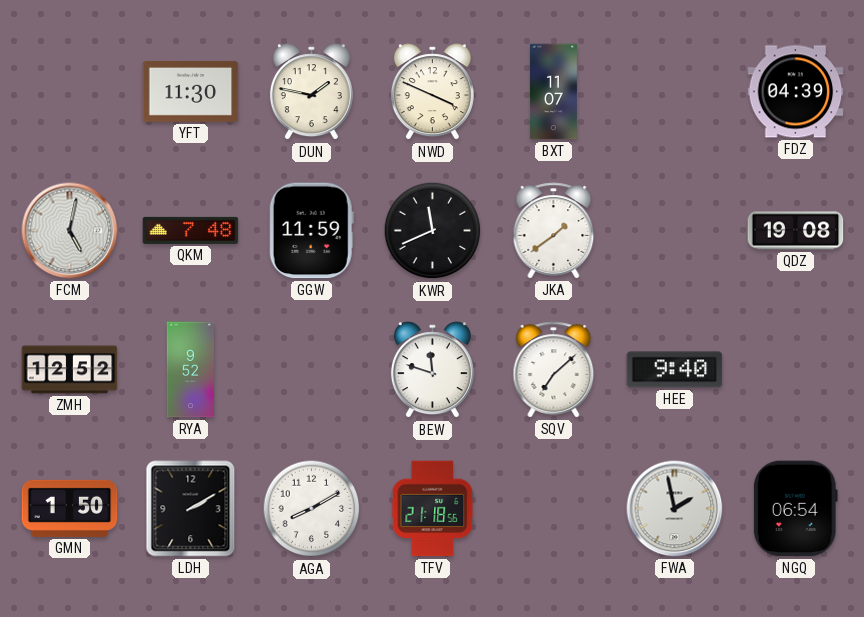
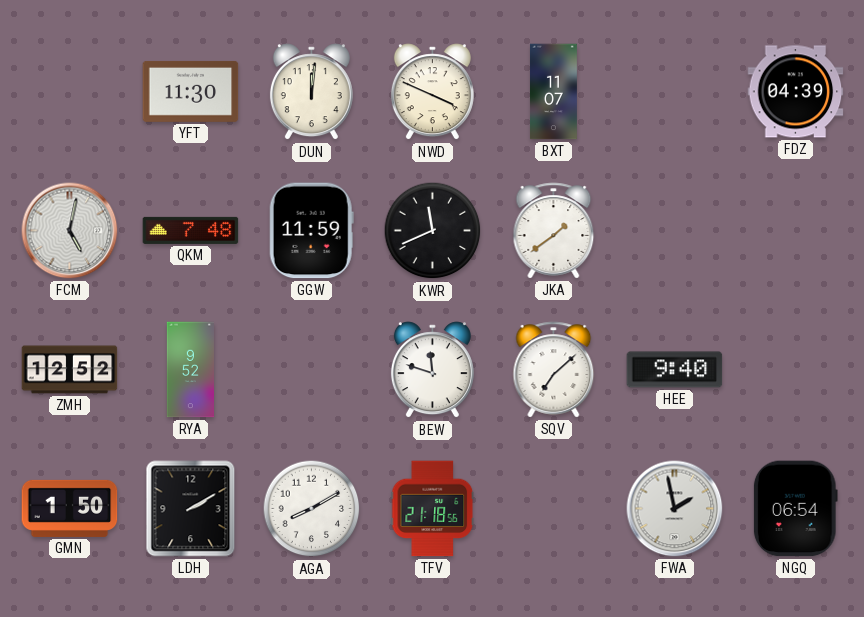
DUN: 1:47 -> 12:01 (311, 92)
QDZ: 19:08 -> none (796, 231)
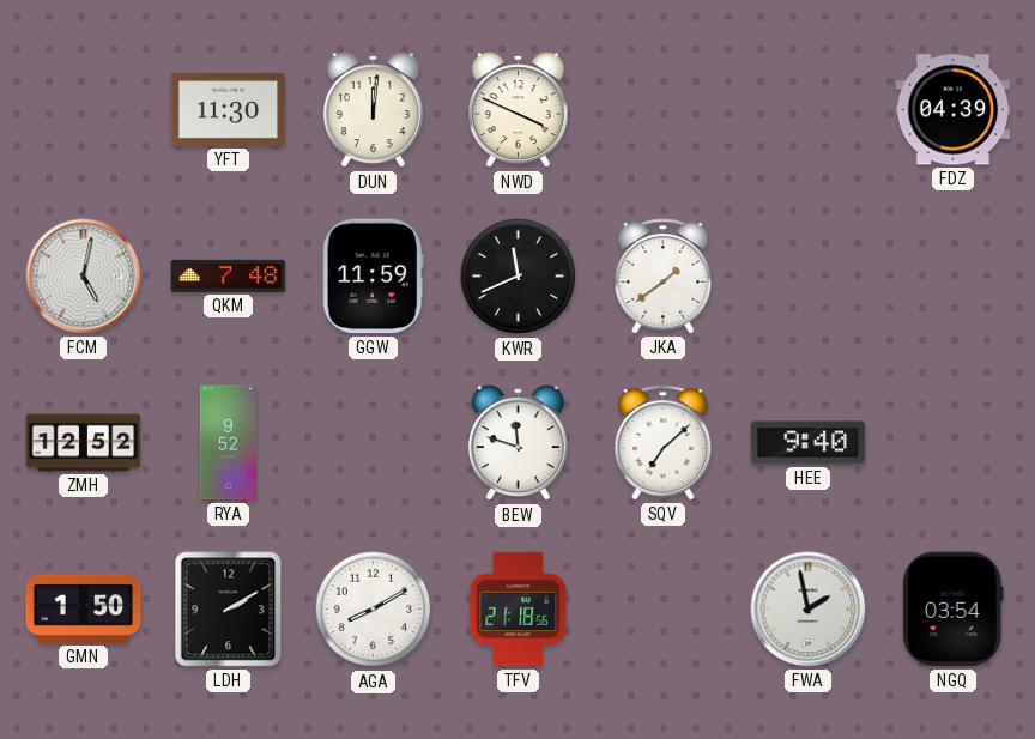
BXT: 11:07 -> none (553, 92)
NGQ: 06:54 -> 03:54 (952, 610)
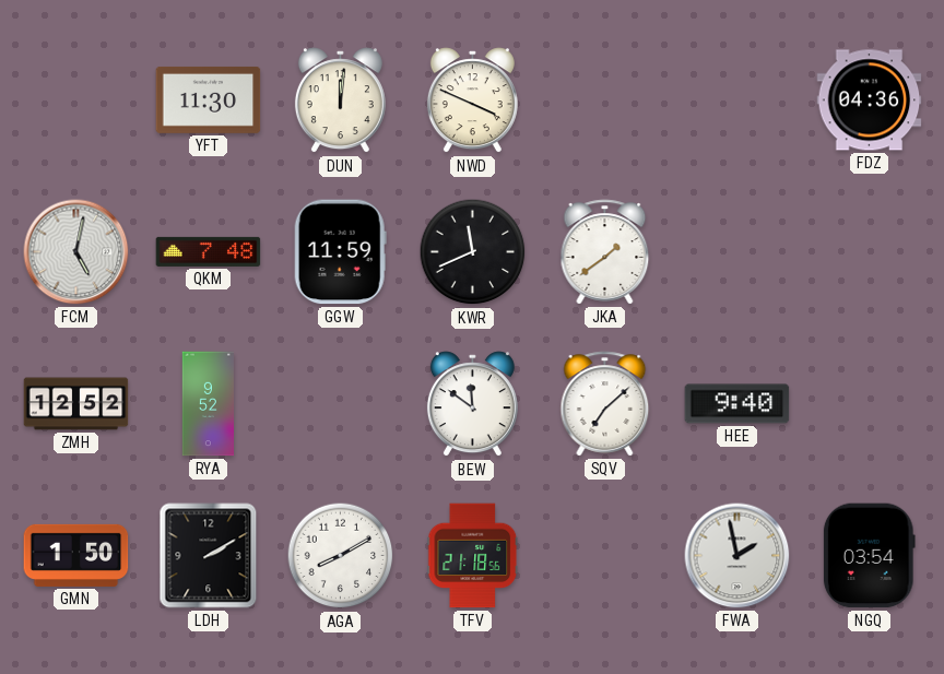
FDZ: 04:39 -> 04:36 (870, 100)
BEW: 11:48 -> 11:51 (472, 404)
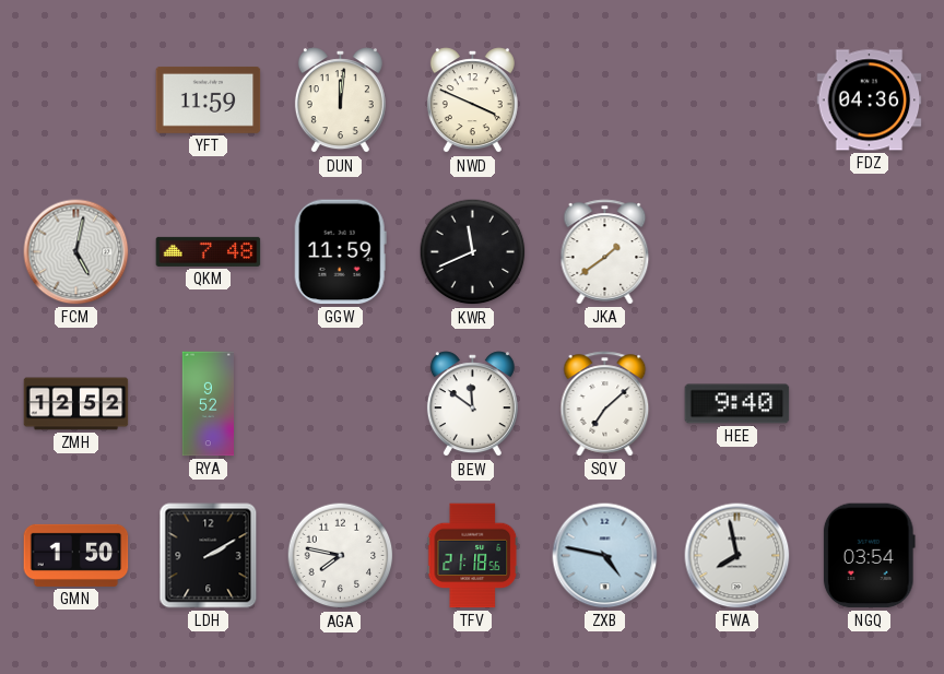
YFT: 11:30 -> 11:59 (209, 99)
AGA: 8:10 -> 7:47 (341, 556)
ZXB: none -> 4:47 (605, 556)
FWA: 1:58 -> 7:58 (737, 556)
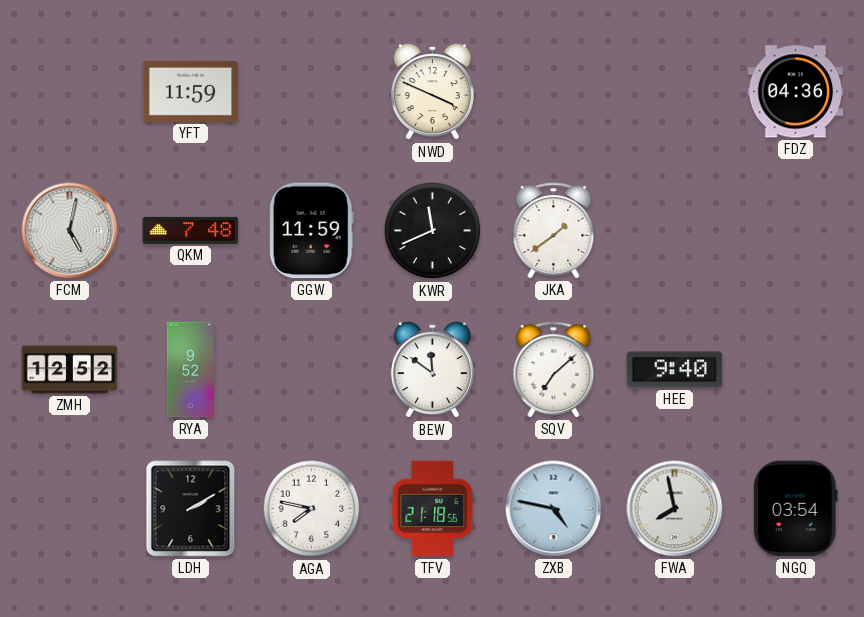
DUN: 12:01 -> none (340, 100)
GMN: 1:50 -> none (76, 555)
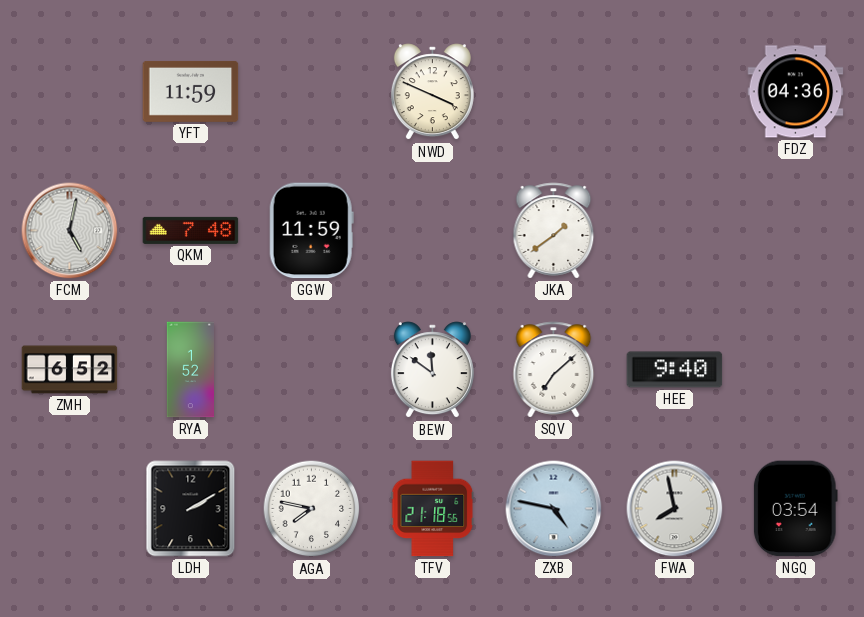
KWR: 11:41 -> none (433, 231)
ZMH: 12:52 -> 6:52 (70, 370)
RYA: 9:52 -> 1:52 (190, 370)
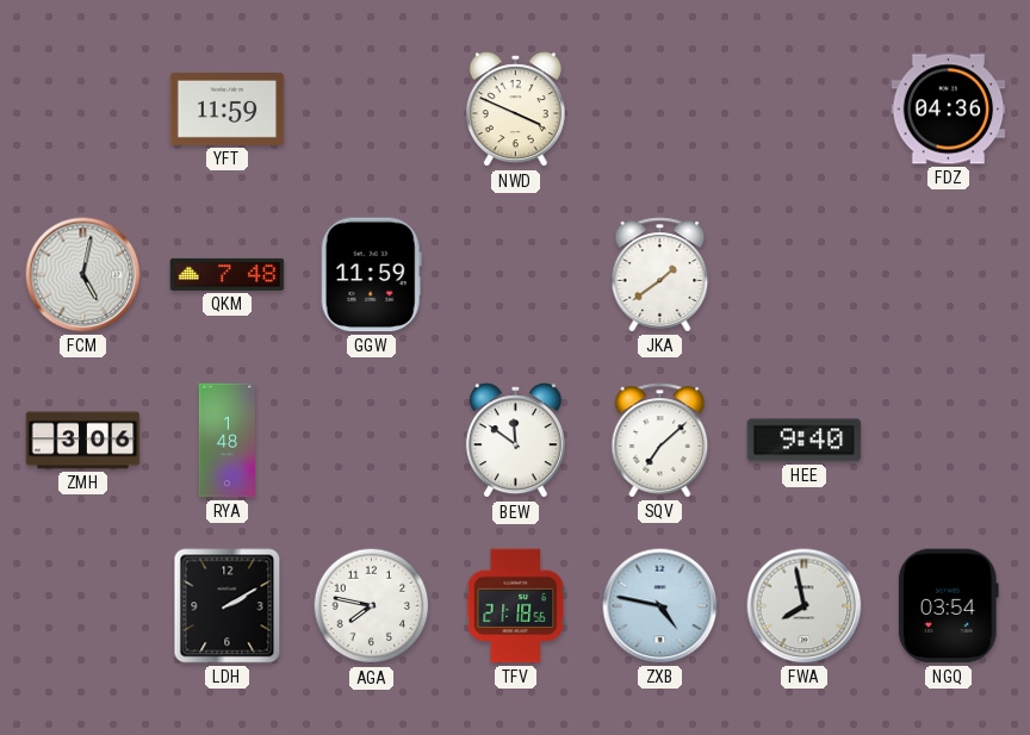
ZMH: 6:52 -> 3:06 (83, 441)
RYA: 1:52 -> 1:48 (227, 441)
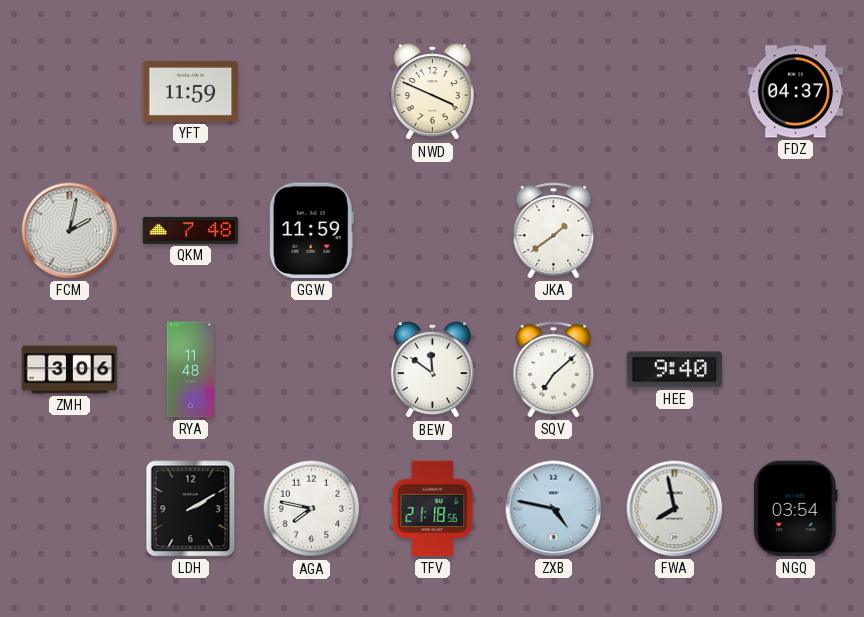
FDZ: 04:36 -> 04:37 (796, 92)
FCM: 5:02 -> 2:02 (70, 231)
RYA: 1:48 -> 11:48 (190, 370)
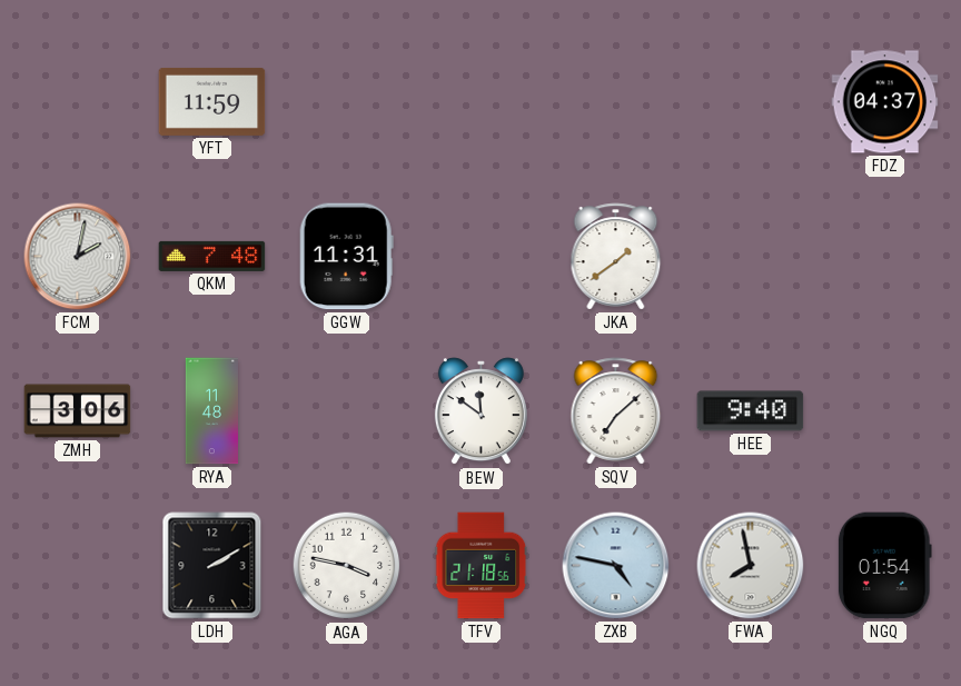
NWD: 3:49 -> none (432, 92)
GGW: 11:59 -> 11:31 (346, 257)
AGA: 7:47 -> 3:47 (347, 566)
NGQ: 03:54 -> 01:54 (884, 566)
